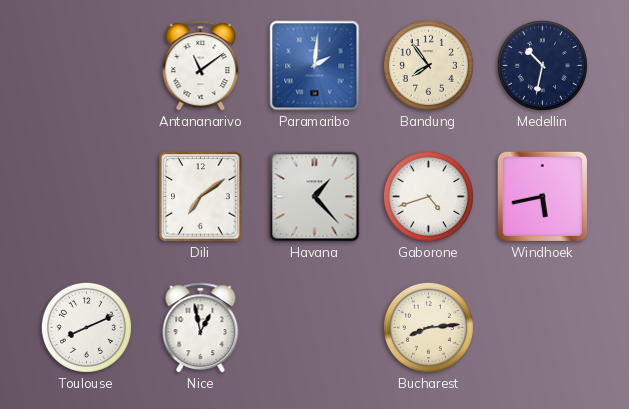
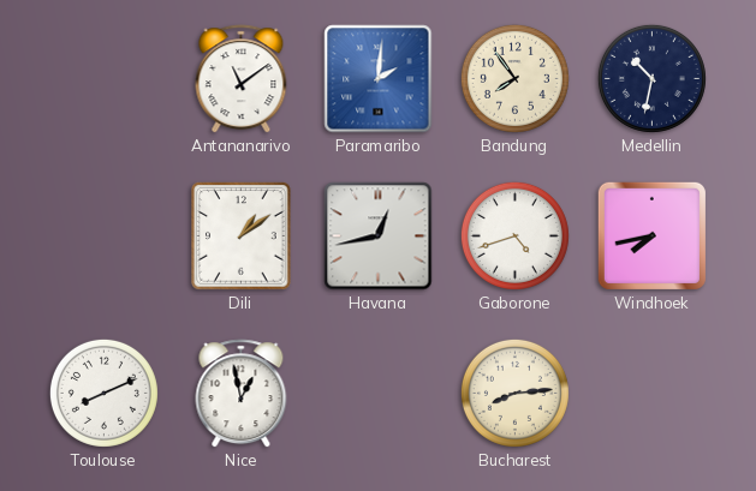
Dili: 7:09 -> 1:09 (242, 236)
Havana: 1:23 -> 12:43 (379, 236)
Windhoek: 5:43 -> 7:43 (651, 235)
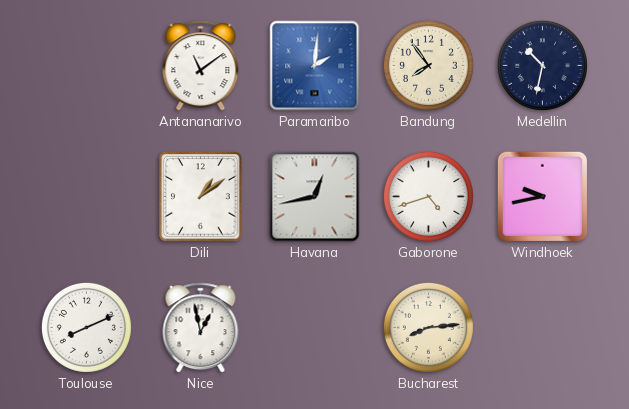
Windhoek: 7:43 -> 9:43 (542, 196)
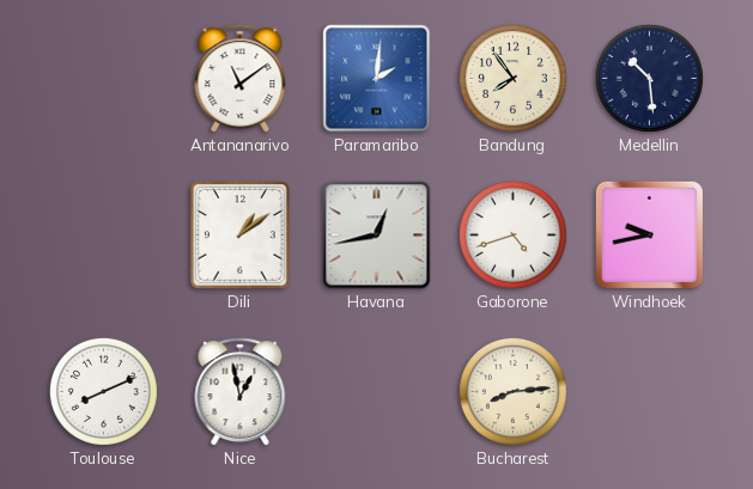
Medellin: 10:32 -> 10:29 (649, 78)
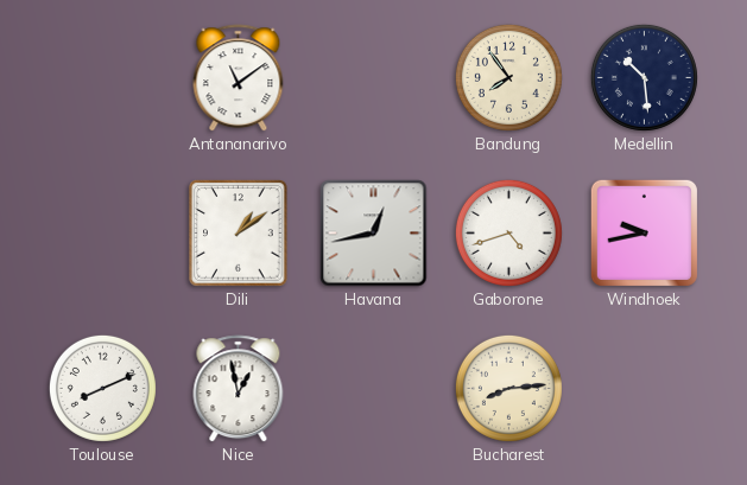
Paramaribo: 2:01 -> none (377, 79)
